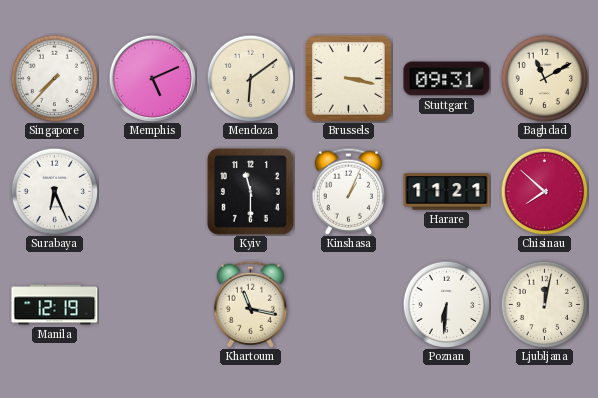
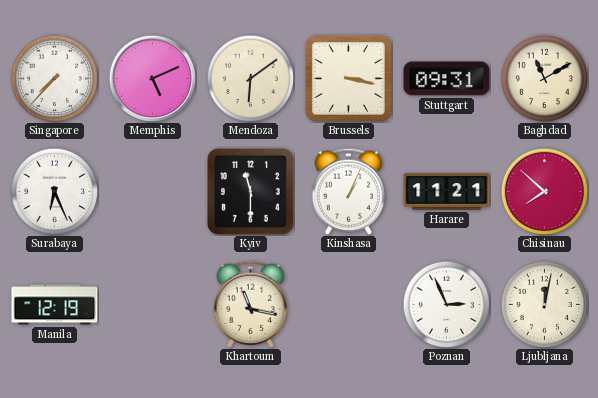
Poznan: 6:31 -> 2:56 (446, 304)
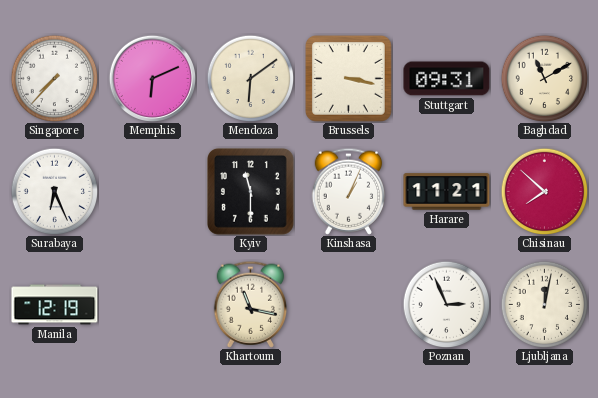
Memphis: 5:11 -> 6:11 (152, 78)
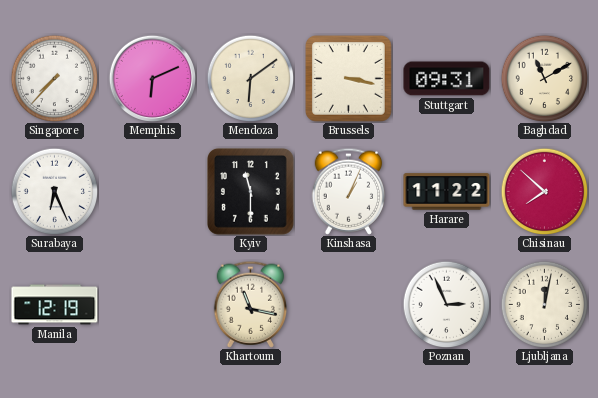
Harare: 11:21 -> 11:22 (447, 192)
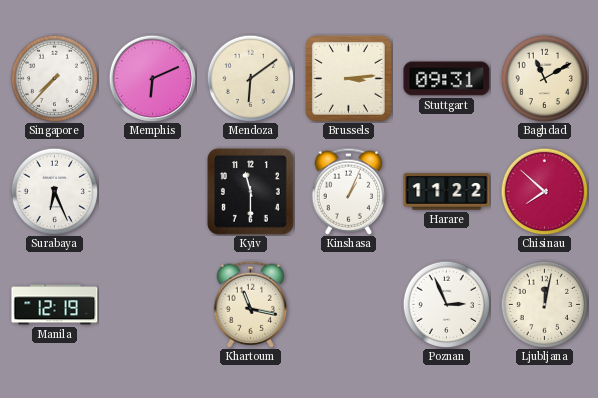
Brussels: 3:17 -> 3:14 (348, 78)
